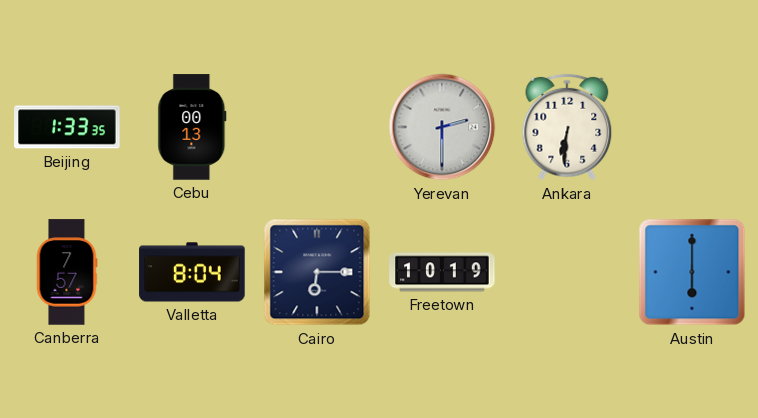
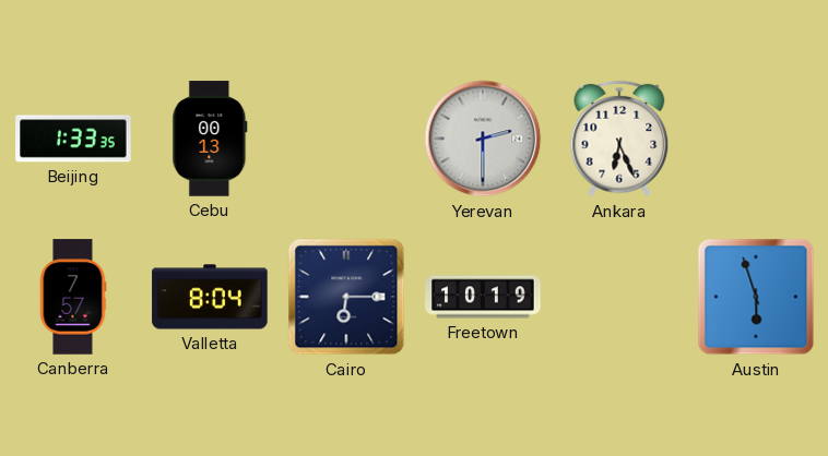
Ankara: 6:31 -> 6:26 (619, 139)
Austin: 6:00 -> 5:57 (756, 297)
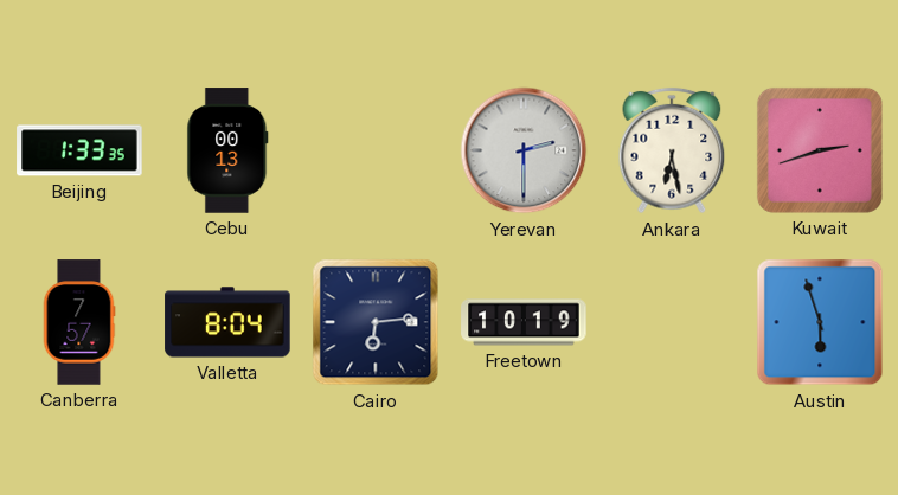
Ankara: 6:26 -> 6:28 (672, 150)
Kuwait: none -> 2:42 (820, 150)
Cairo: 6:15 -> 6:14 (376, 322)
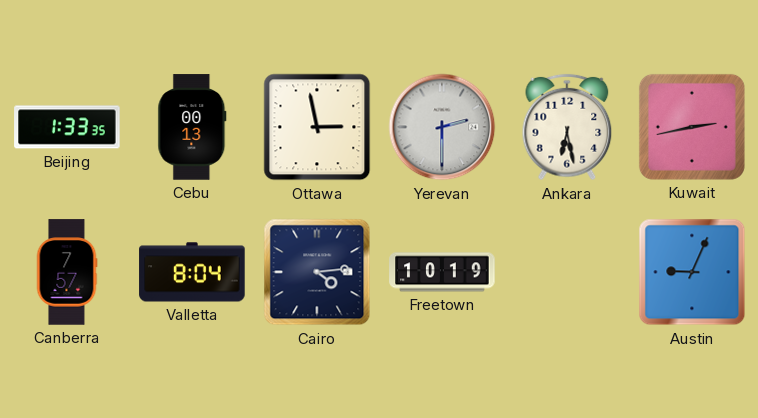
Ottawa: none -> 2:58 (317, 127)
Kuwait: 2:42 -> 2:43 (692, 127)
Cairo: 6:14 -> 4:14 (317, 272)
Austin: 5:57 -> 9:04 (692, 272)
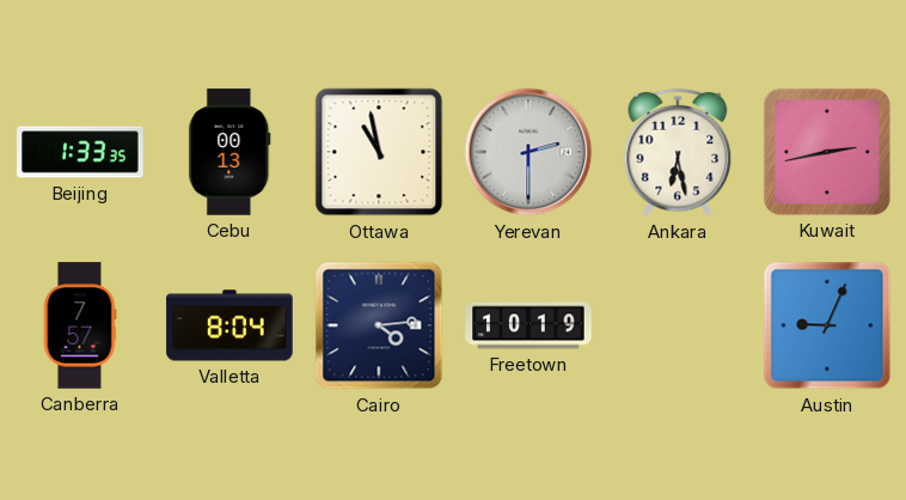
Ottawa: 2:58 -> 10:58 (379, 152)
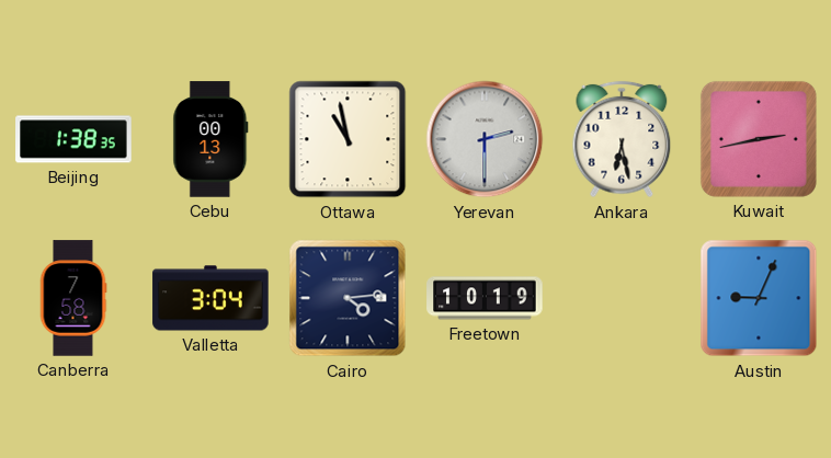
Beijing: 1:33 -> 1:38 (73, 139)
Canberra: 7:57 -> 7:58 (73, 298)
Valletta: 8:04 -> 3:04 (210, 298)
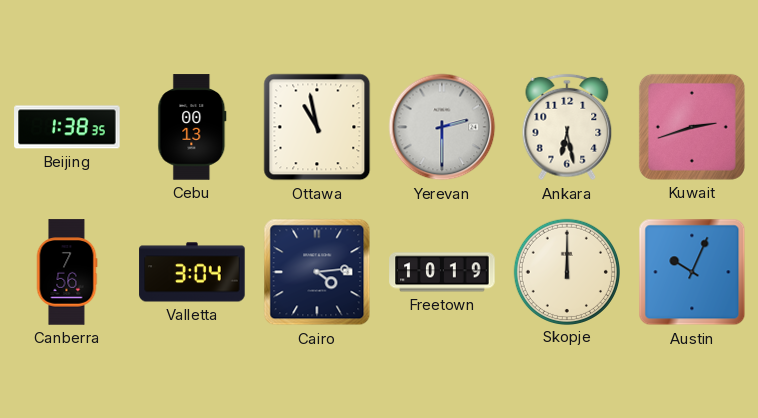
Kuwait: 2:43 -> 2:42 (692, 127)
Canberra: 7:58 -> 7:56 (67, 272)
Skopje: none -> 12:00 (566, 271)
Austin: 9:04 -> 10:04 (692, 272)
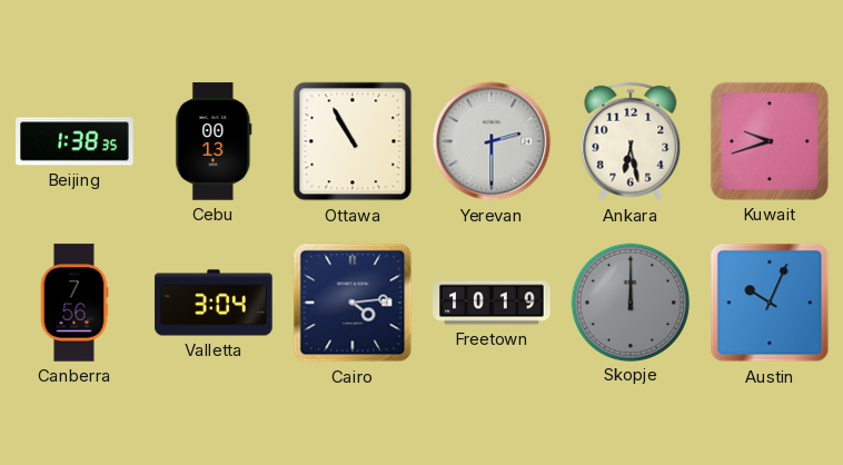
Ottawa: 10:58 -> 10:55 (353, 141)
Kuwait: 2:42 -> 9:42 (770, 141)
Skopje dial: cream -> grey (629, 301)
